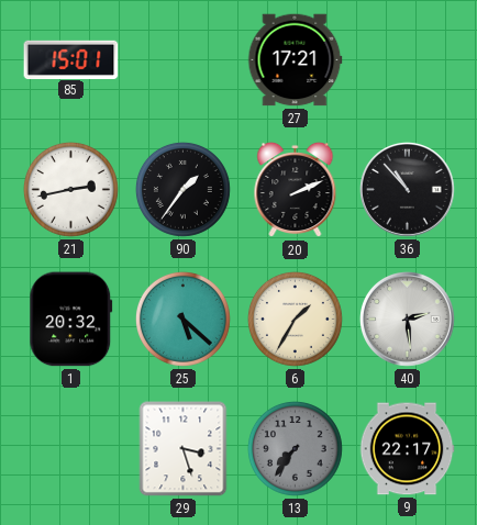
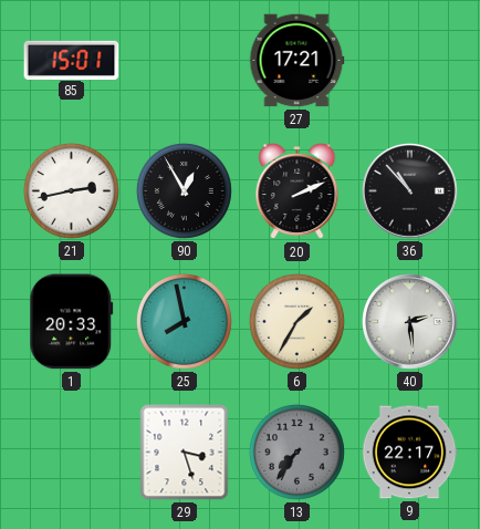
90: 1:36 -> 12:55 (184, 190)
1: 20:32 -> 20:33 (72, 322)
25: 5:22 -> 7:58 (184, 321)
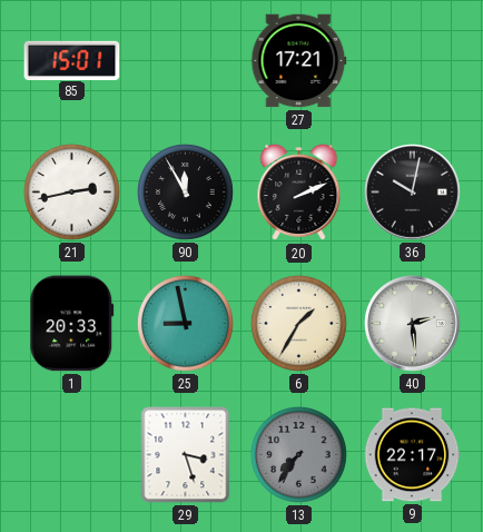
90: 12:55 -> 11:55 (185, 191)
36: 10:53 -> 10:02 (413, 193)
25: 7:58 -> 8:58 (185, 323)
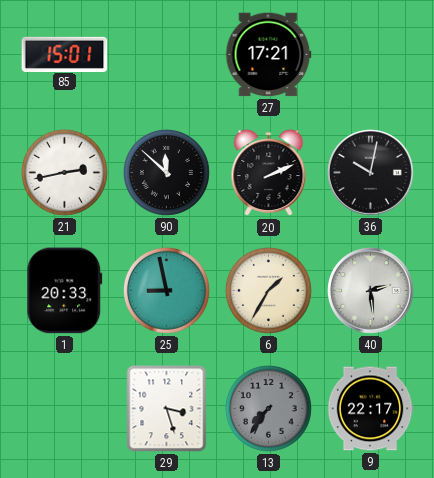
90: 11:55 -> 11:52 (166, 172)
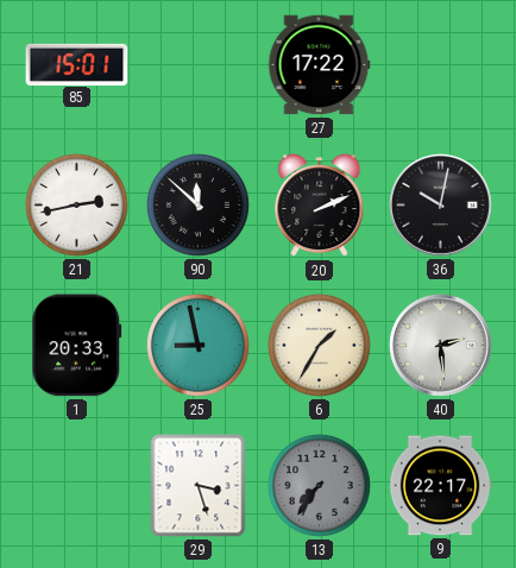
27: 17:21 -> 17:22 (320, 65)
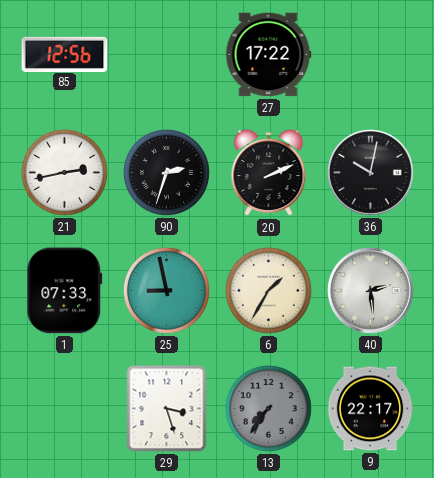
85: 15:01 -> 12:56 (65, 54)
90: 11:52 -> 2:33 (166, 172)
1: 20:33 -> 07:33 (65, 291)
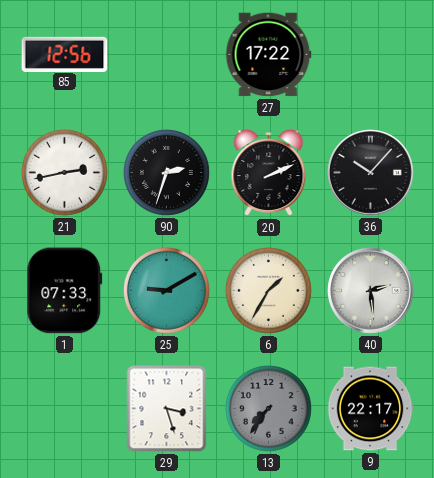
36: 10:02 -> 10:07 (371, 173)
25: 8:58 -> 9:10 (166, 290)
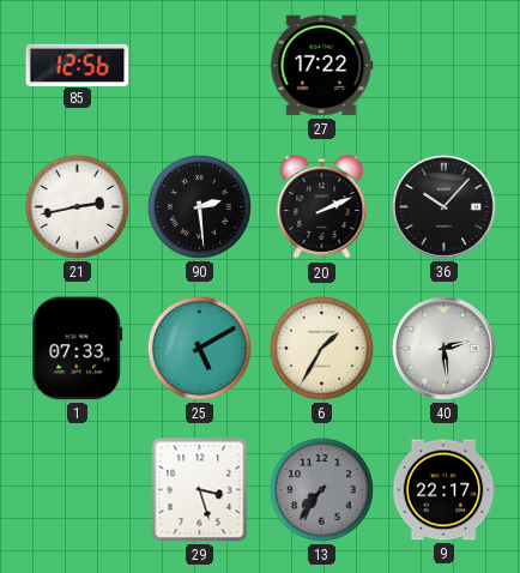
90: 2:33 -> 2:29 (199, 206)
25: 9:10 -> 5:10 (199, 348)
